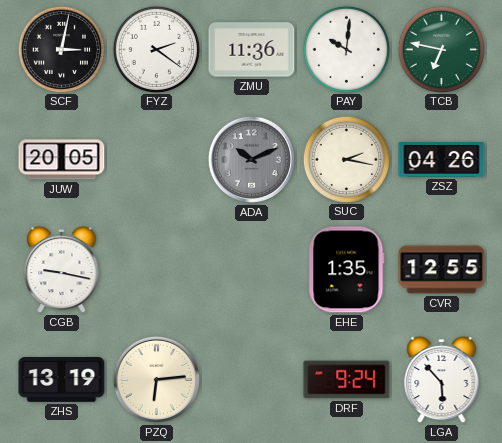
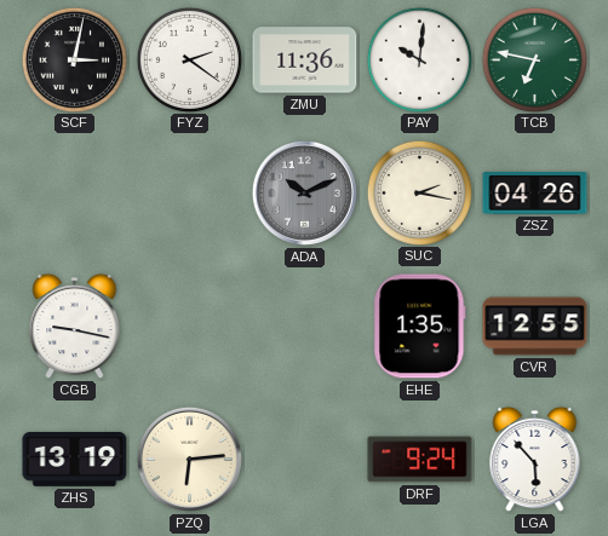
JUW: 20:05 -> none (62, 160)
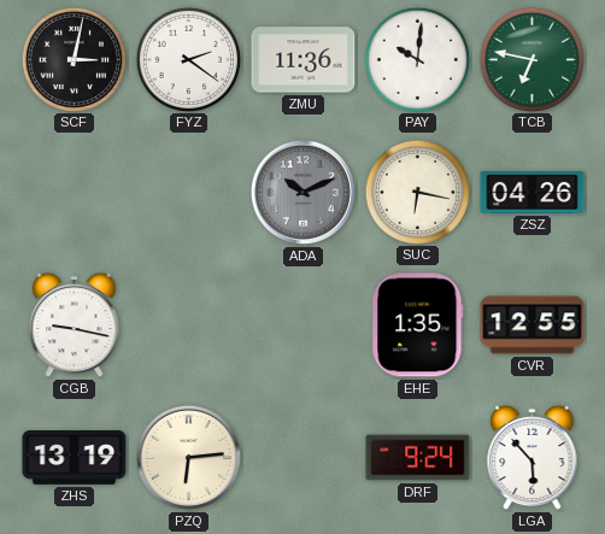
SUC: 2:17 -> 6:17 (417, 192)
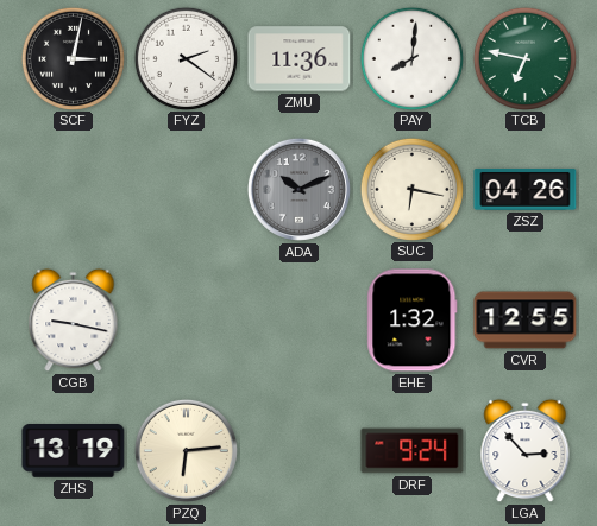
PAY: 10:01 -> 8:01 (411, 58)
EHE: 1:35 -> 1:32 (413, 321)
LGA: 5:53 -> 2:53 (526, 451)
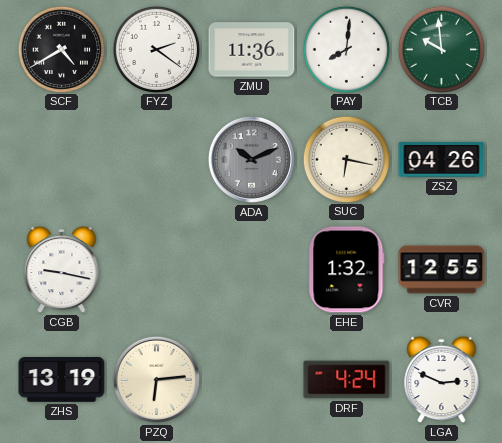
SCF: 3:02 -> 4:40 (61, 49)
TCB: 6:47 -> 9:59 (441, 49)
DRF: 9:24 -> 4:24 (347, 380)
LGA: 2:53 -> 2:49 (442, 380)
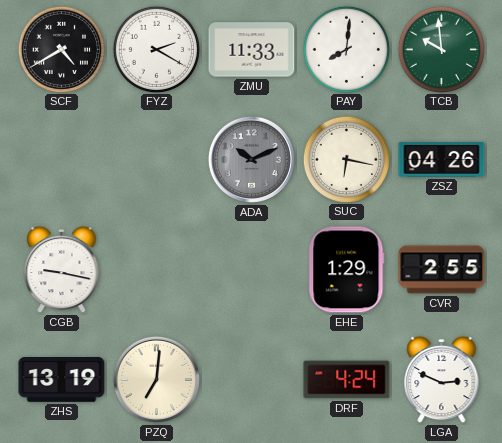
FYZ: 2:21 -> 2:20 (156, 49)
ZMU: 11:36 -> 11:33 (252, 50)
EHE: 1:32 -> 1:29 (347, 270)
CVR: 12:55 -> 2:55 (442, 270)
PZQ: 6:14 -> 7:01 (156, 379)
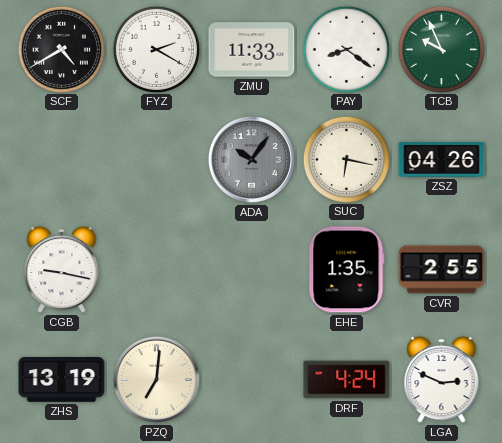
PAY: 8:01 -> 8:21 (346, 49)
TCB: 9:59 -> 9:56 (441, 49)
ADA: 10:11 -> 10:06 (251, 159)
EHE: 1:29 -> 1:35 (347, 270)
